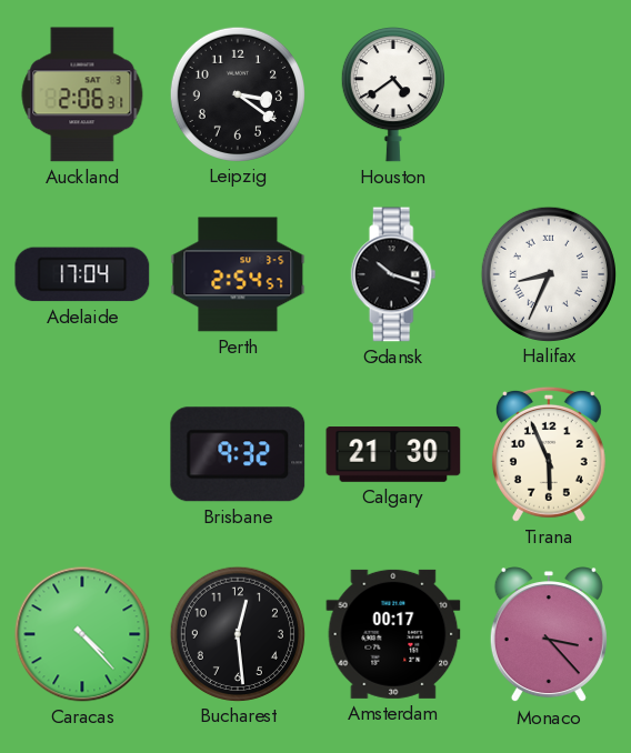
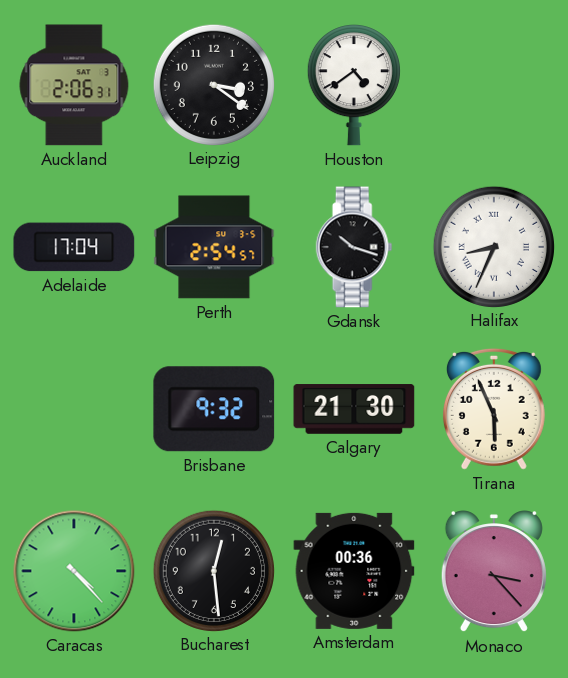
Amsterdam: 00:17 -> 00:36 (354, 571)
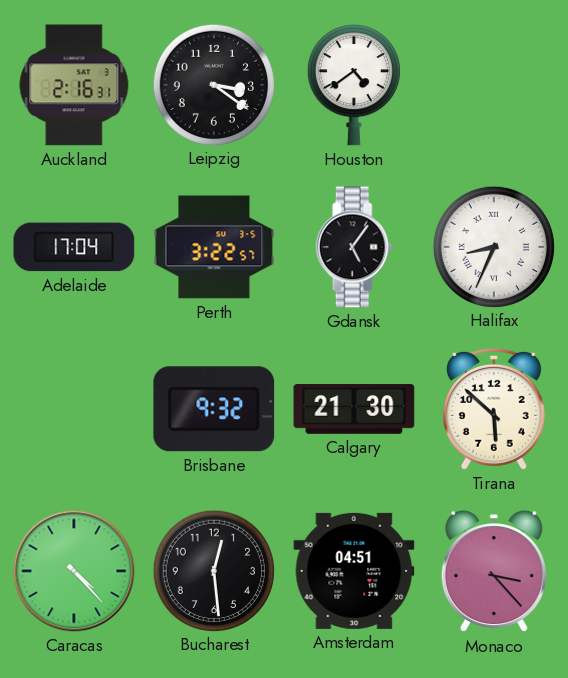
Auckland: 2:06 -> 2:16 (74, 85)
Perth: 2:54 -> 3:22 (214, 247)
Gdansk: 10:18 -> 5:06 (354, 247)
Tirana: 5:56 -> 5:52 (494, 409)
Amsterdam: 00:36 -> 04:51 (354, 571)
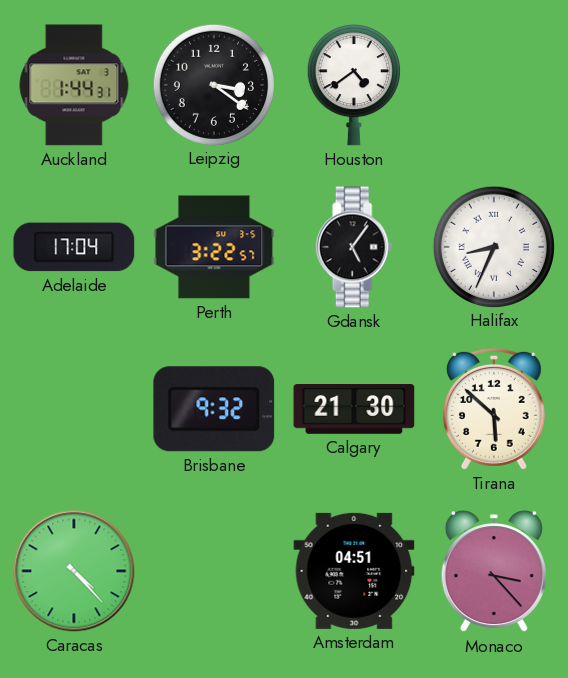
Auckland: 2:16 -> 1:44 (74, 85)
Bucharest: 12:29 -> none (213, 570)
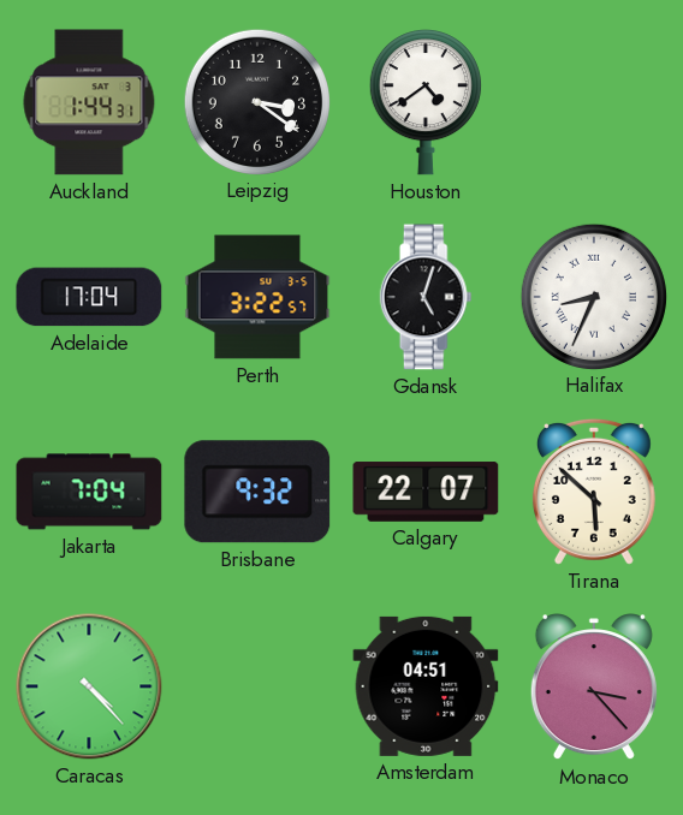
Gdansk: 5:06 -> 5:03 (426, 297)
Jakarta: none -> 7:04 (89, 492)
Calgary: 21:30 -> 22:07 (426, 492)
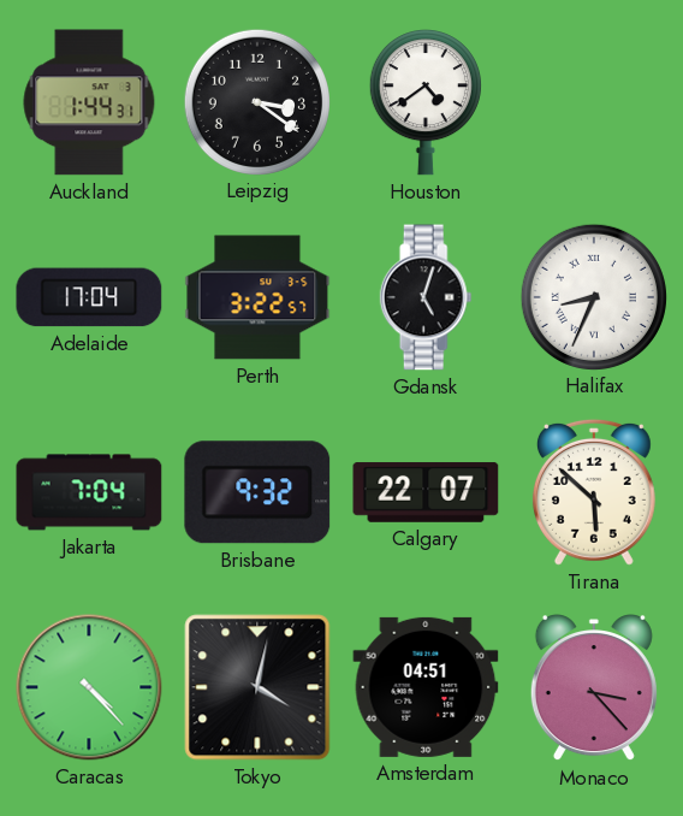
Tokyo: none -> 4:02 (257, 687)
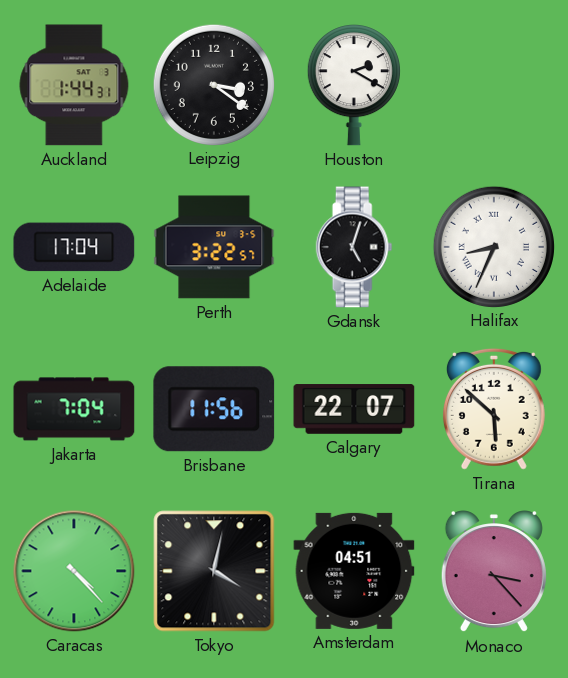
Houston: 4:39 -> 2:20 (354, 86)
Brisbane: 9:32 -> 11:56 (214, 409)
